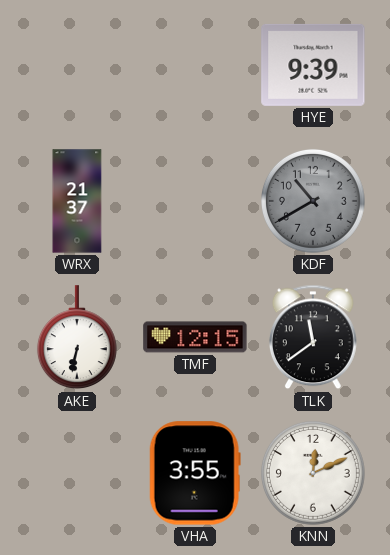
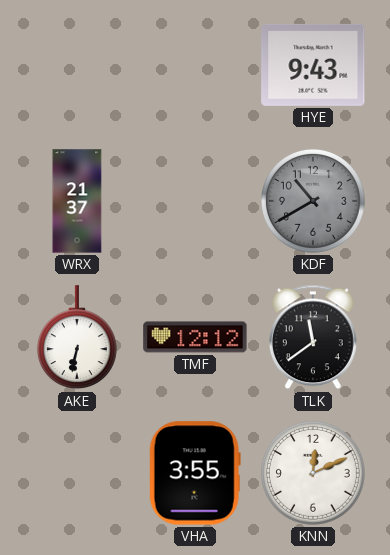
HYE: 9:39 -> 9:43 (313, 65)
TMF: 12:15 -> 12:12 (195, 337)
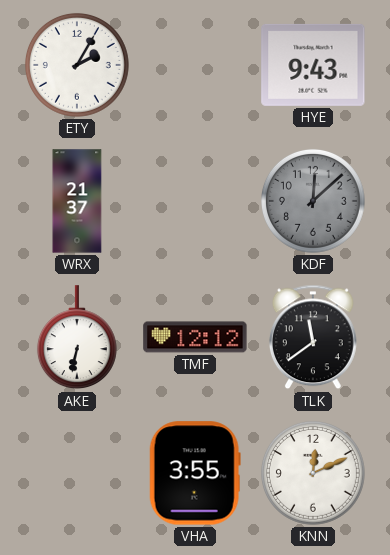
ETY: none -> 2:05 (77, 65)
KDF: 10:40 -> 12:08 (313, 201)
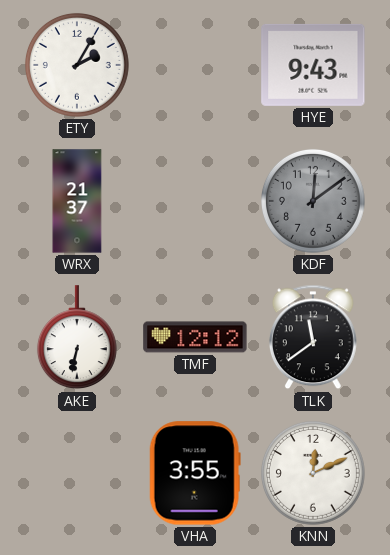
KDF: 12:08 -> 12:09 (313, 201)
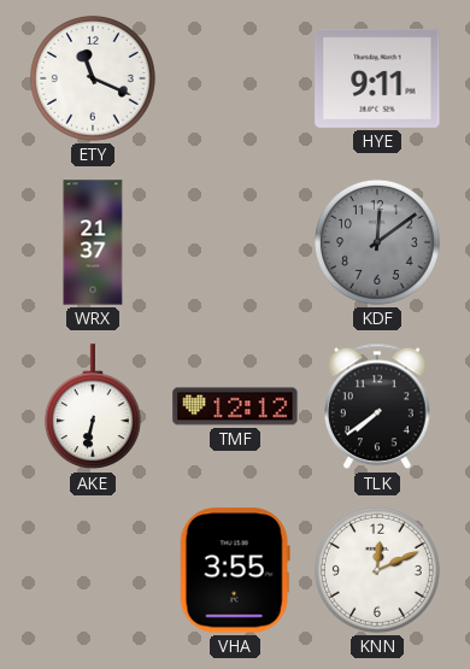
ETY: 2:05 -> 11:19 (93, 78)
HYE: 9:43 -> 9:11 (377, 78)
TLK: 11:39 -> 7:39 (377, 406)
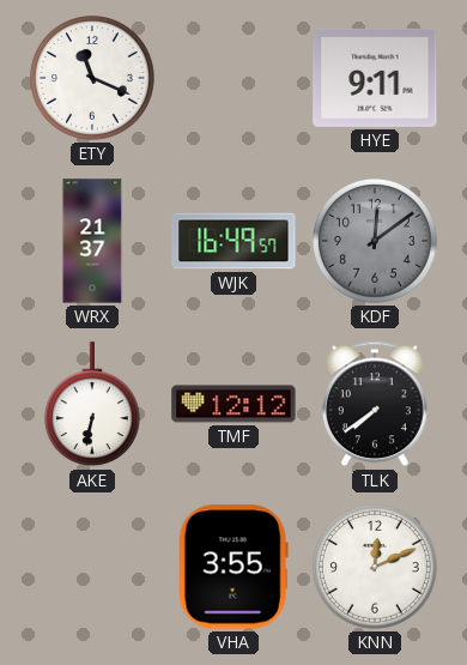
WJK: none -> 16:49 (233, 241)
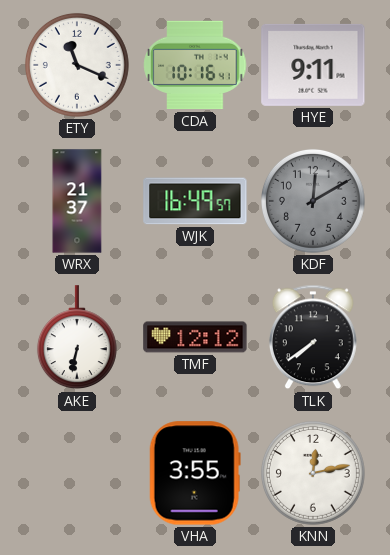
CDA: none -> 10:16 (195, 65)
KDF: 12:09 -> 12:10 (313, 201)
KNN: 12:11 -> 12:13 (313, 473)
